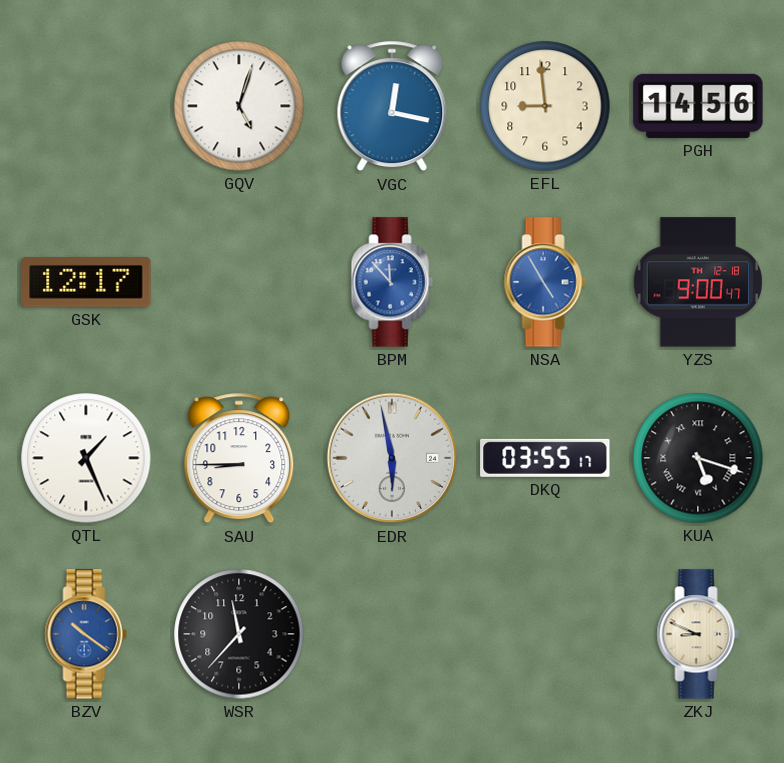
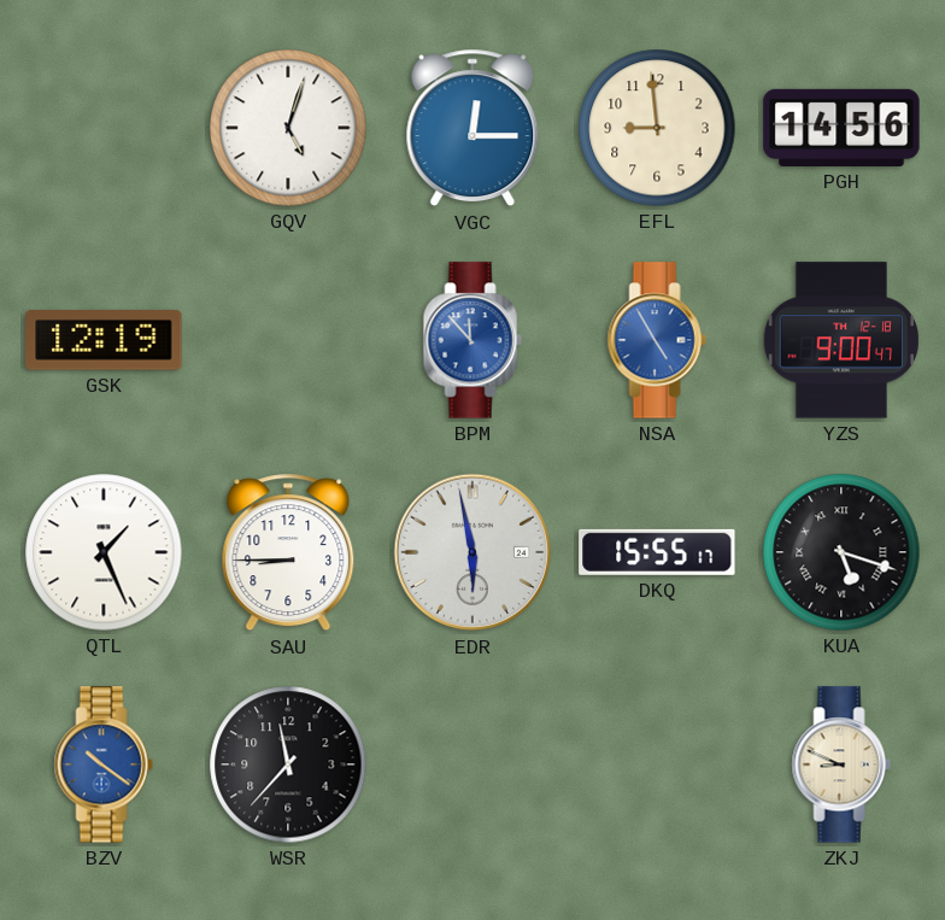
VGC: 12:17 -> 12:15 (472, 128)
GSK: 12:17 -> 12:19 (104, 340)
DKQ: 03:55 -> 15:55 (657, 552)
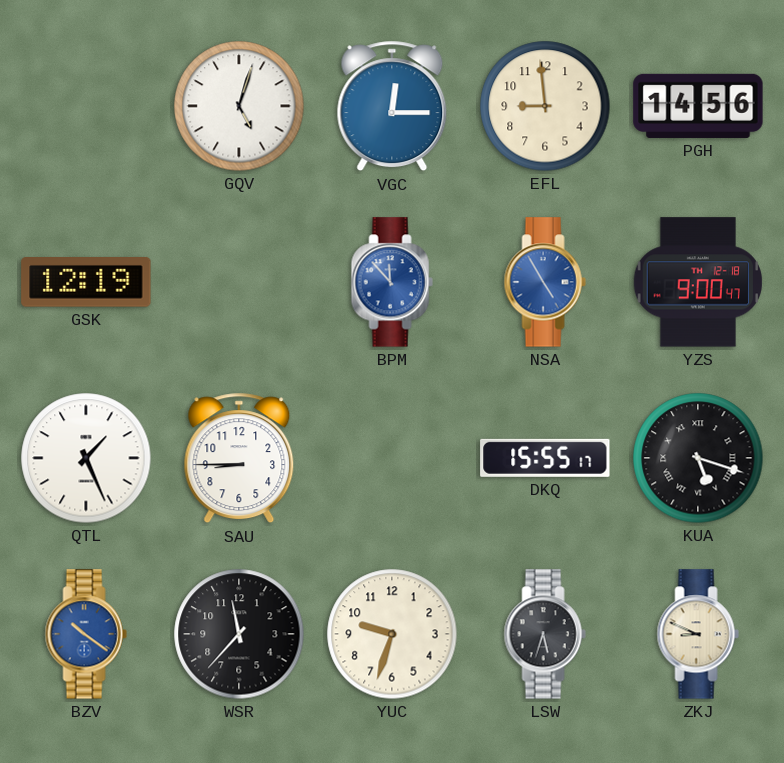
EDR: 5:58 -> none (472, 552)
YUC: none -> 9:33 (392, 634)
LSW: none -> 5:33 (545, 634)
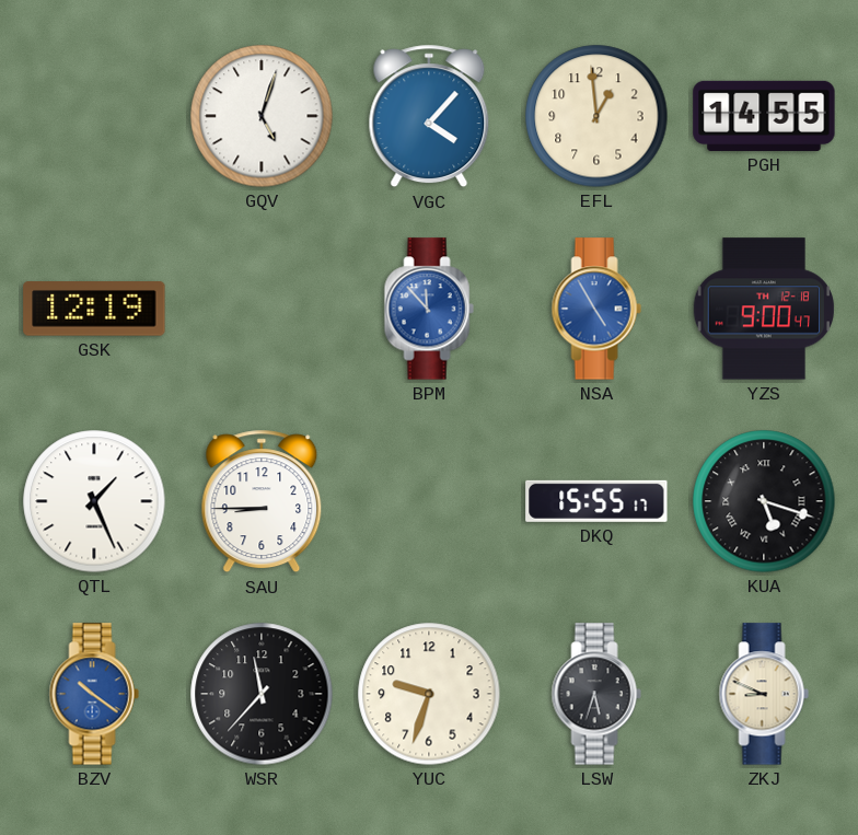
VGC: 12:15 -> 4:07 (429, 116)
EFL: 8:59 -> 12:59 (596, 116)
PGH: 14:56 -> 14:55 (764, 116)
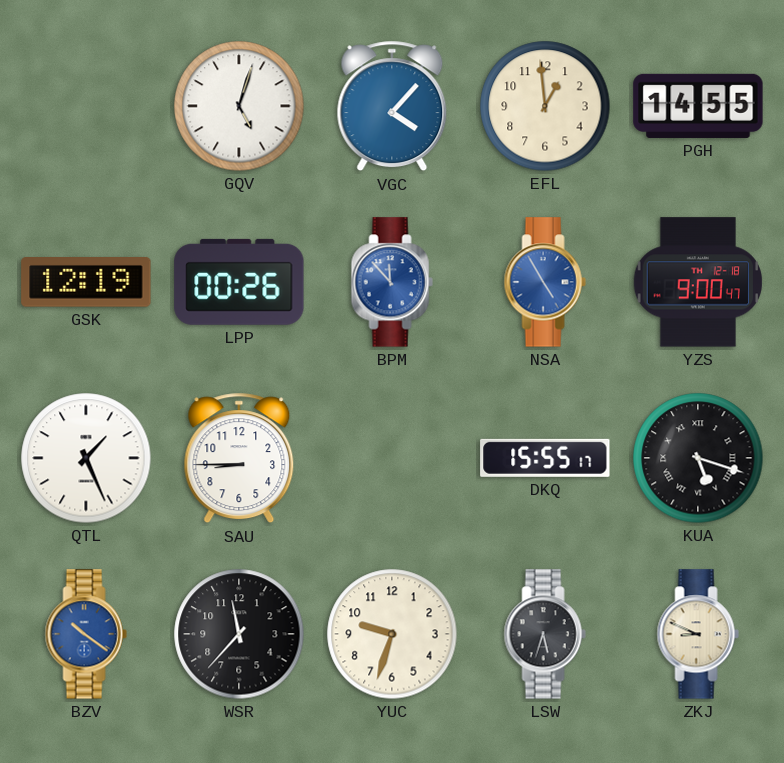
LPP: none -> 00:26 (239, 282)
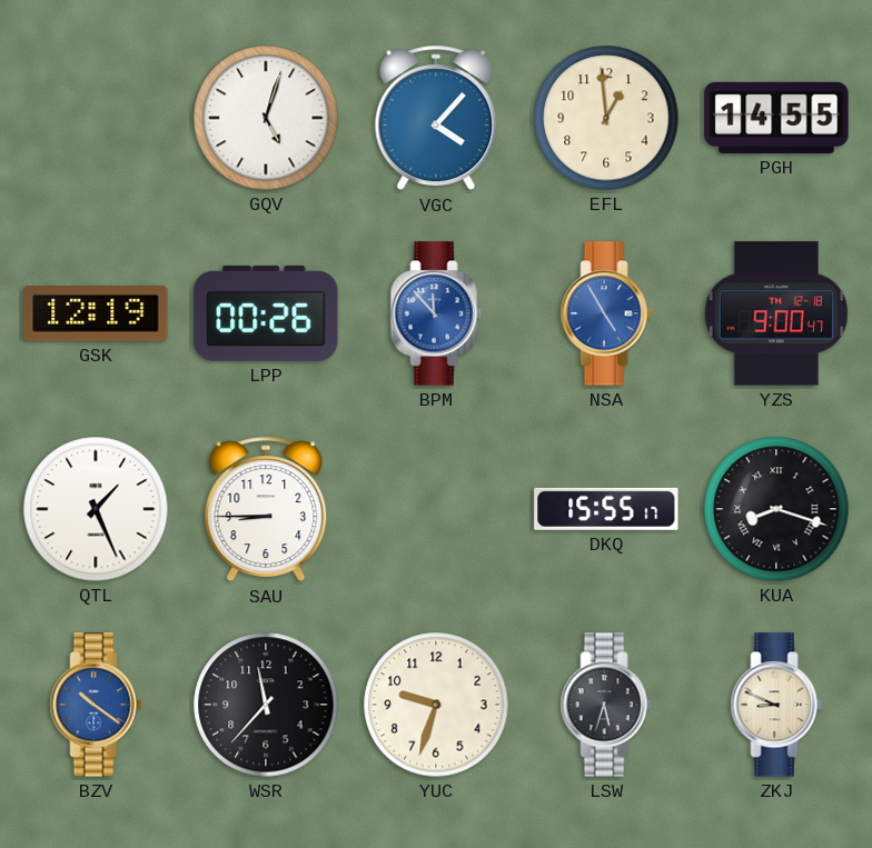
KUA: 5:18 -> 8:18 (776, 509)
